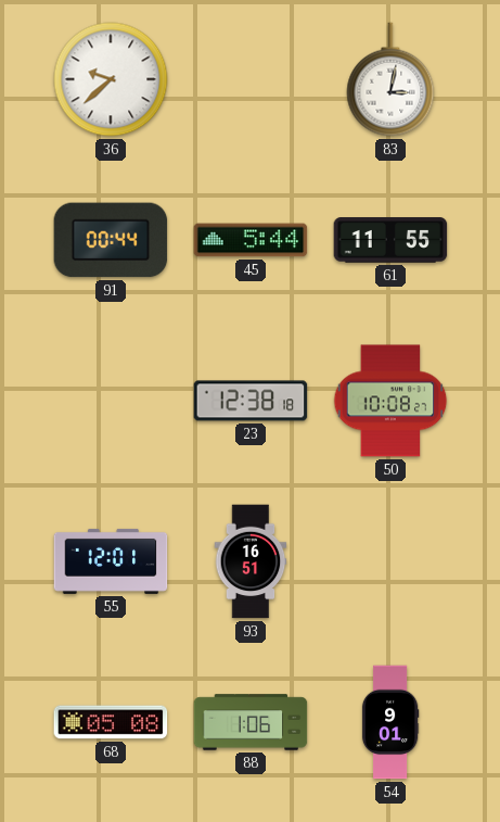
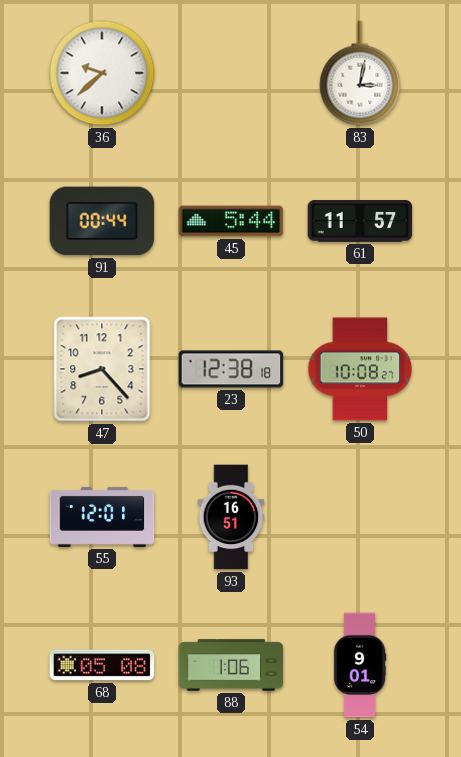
61: 11:55 -> 11:57 (360, 221)
47: none -> 8:23 (102, 369)
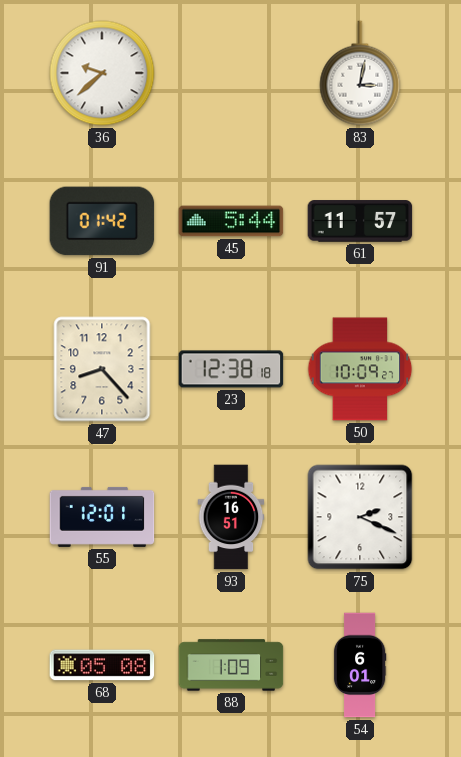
91: 00:44 -> 01:42 (102, 221)
50: 10:08 -> 10:09 (360, 369)
75: none -> 2:19 (360, 517)
88: 1:06 -> 1:09 (231, 665)
54: 9:01 -> 6:01 (360, 665)
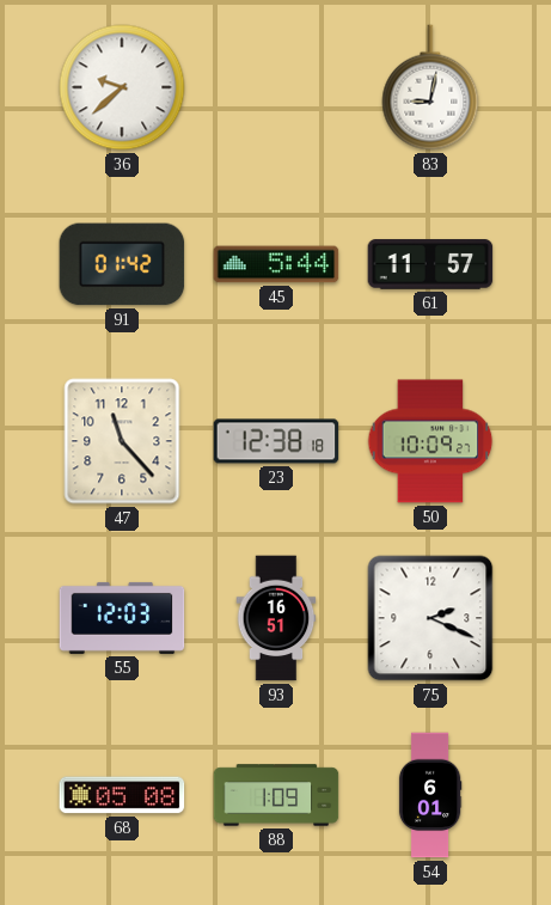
83: 3:02 -> 9:02 (430, 87)
47: 8:23 -> 11:23 (122, 441)
55: 12:01 -> 12:03 (122, 618)
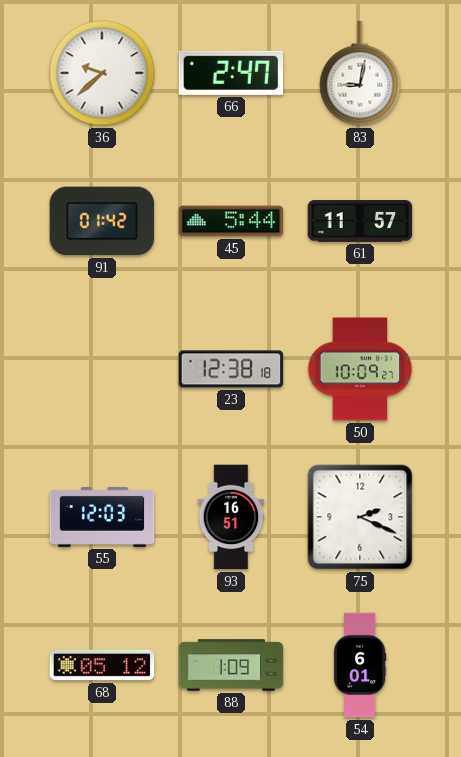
66: none -> 2:47 (231, 73)
47: 11:23 -> none (122, 441)
68: 05:08 -> 05:12 (102, 665)
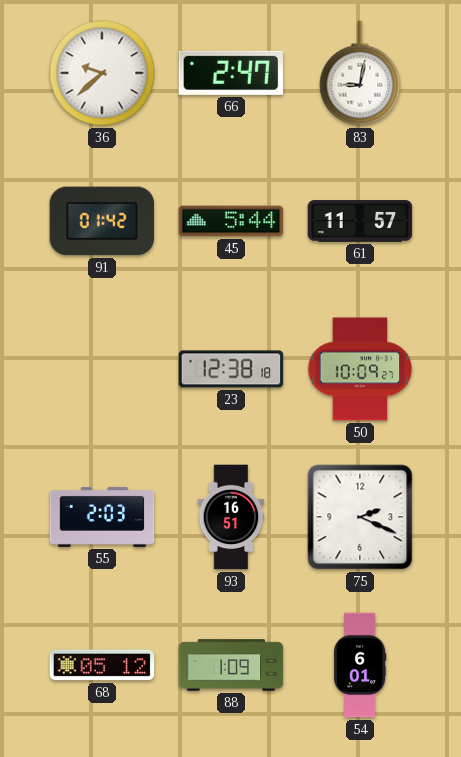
55: 12:03 -> 2:03 (102, 517)
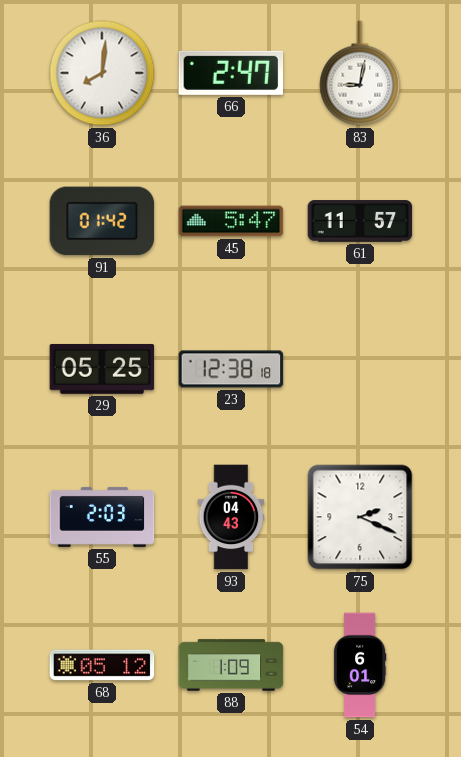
36: 9:38 -> 8:01 (102, 73)
45: 5:44 -> 5:47 (231, 221)
29: none -> 05:25 (102, 369)
50: 10:09 -> none (360, 369)
93: 16:51 -> 04:43 (231, 517)
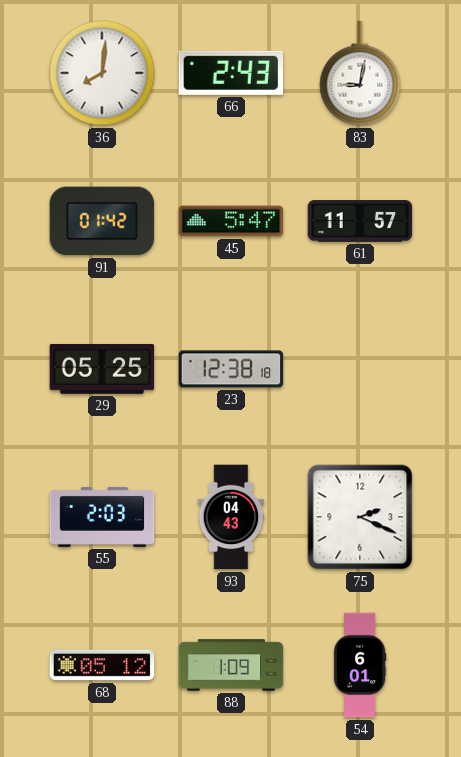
66: 2:47 -> 2:43 (231, 73)
